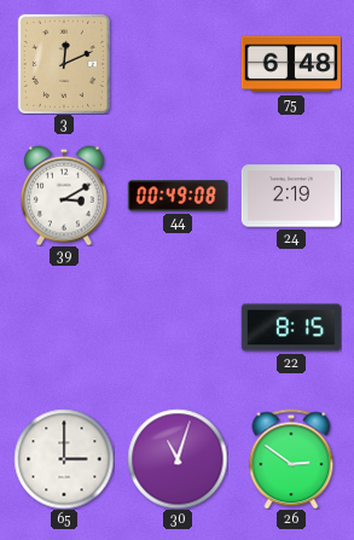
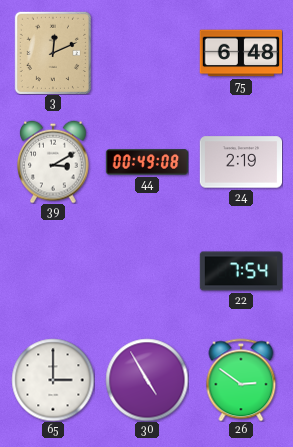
22: 8:15 -> 7:54 (241, 271)
30: 11:03 -> 4:55 (147, 380)
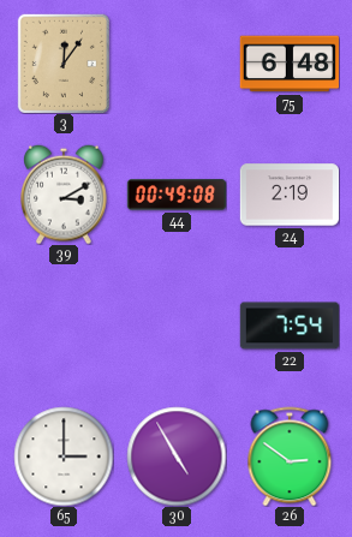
3: 12:11 -> 12:06 (64, 64)
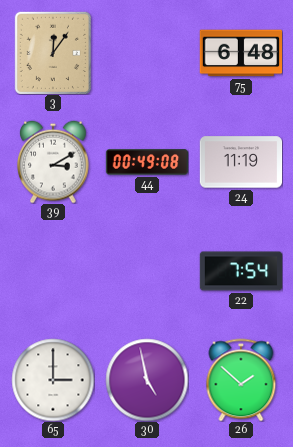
24: 2:19 -> 11:19 (241, 162)
30: 4:55 -> 4:58 (147, 380)
26: 2:51 -> 1:52 (241, 380)
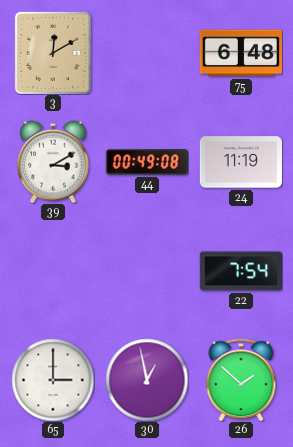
3: 12:06 -> 12:10 (53, 53)
30: 4:58 -> 12:58 (147, 380)
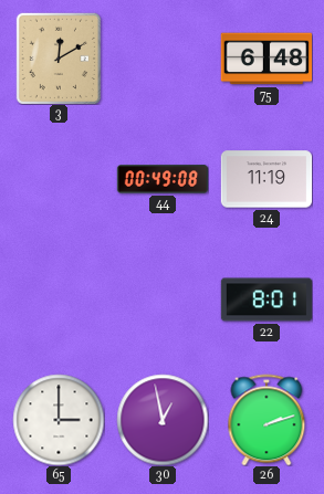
39: 3:10 -> none (54, 162)
22: 7:54 -> 8:01 (266, 299)
26: 1:52 -> 2:12 (266, 420)
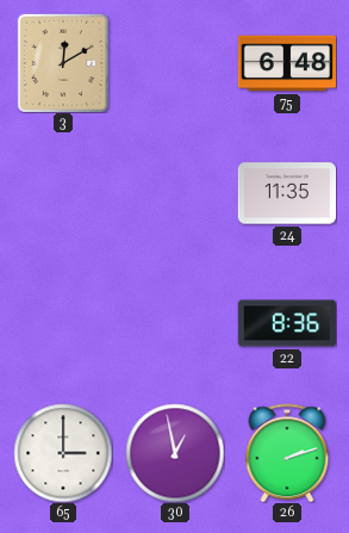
44: 00:49 -> none (163, 179)
24: 11:19 -> 11:35 (287, 193)
22: 8:01 -> 8:36 (287, 323)
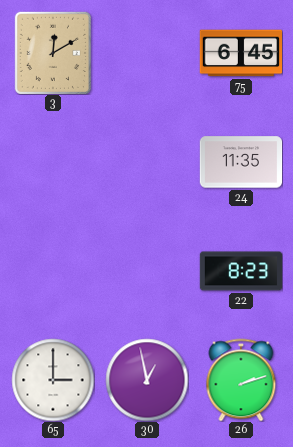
75: 6:48 -> 6:45 (240, 53)
22: 8:36 -> 8:23 (241, 271)
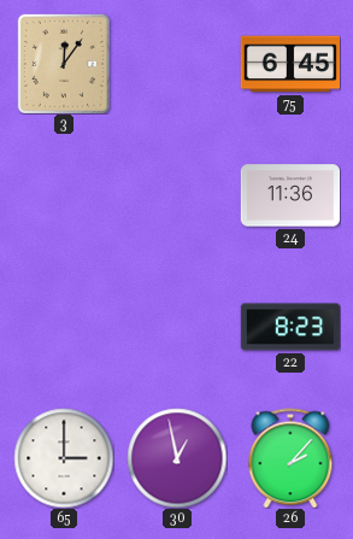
3: 12:10 -> 12:06 (64, 64)
24: 11:35 -> 11:36 (290, 195)
26: 2:12 -> 2:07 (290, 458)
